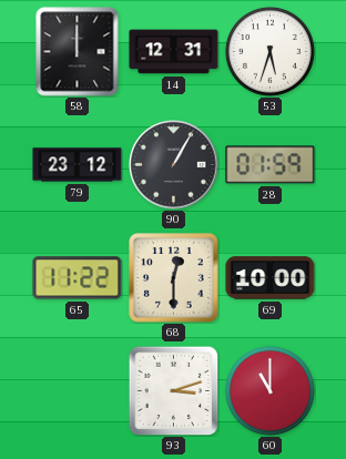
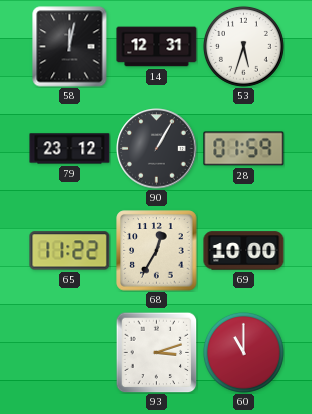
58: 12:00 -> 12:02 (70, 47)
68: 12:30 -> 12:35 (157, 251)
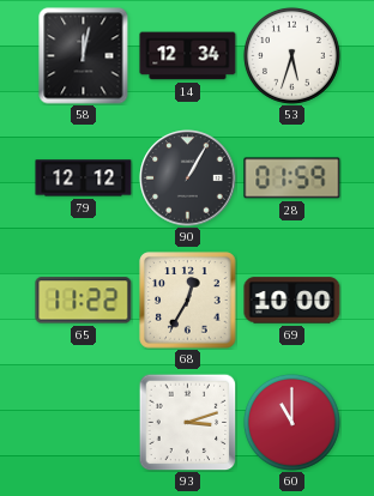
14: 12:31 -> 12:34 (188, 56)
79: 23:12 -> 12:12 (84, 179)
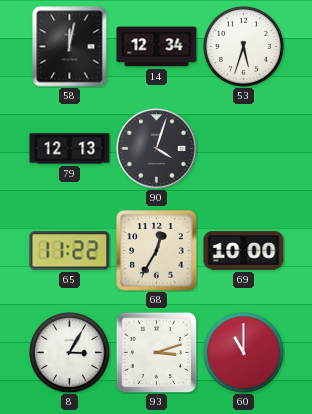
79: 12:12 -> 12:13 (70, 149)
90: 1:05 -> 4:03 (157, 149)
28: 01:59 -> none (292, 179)
8: none -> 3:05 (69, 352)
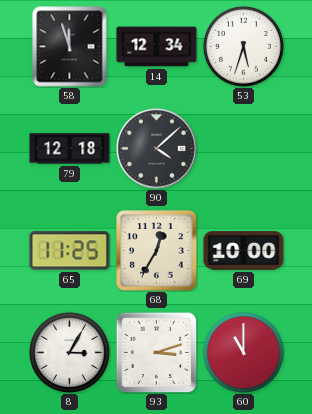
58: 12:02 -> 11:57 (70, 47)
79: 12:13 -> 12:18 (70, 149)
90: 4:03 -> 4:08 (157, 149)
65: 11:22 -> 11:25 (70, 251)
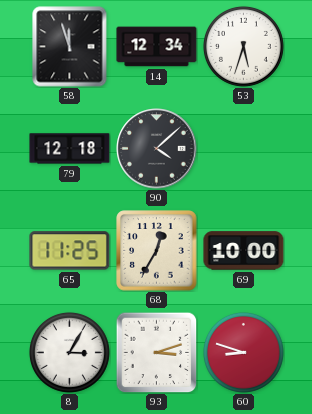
60: 11:00 -> 8:48 (243, 352)
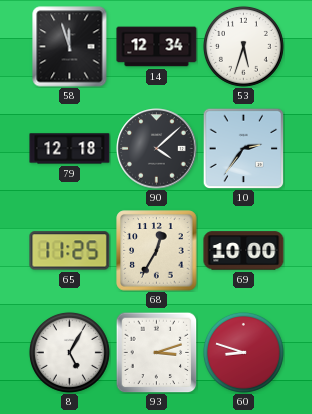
10: none -> 2:36 (243, 148)
8: 3:05 -> 5:05 (69, 352)
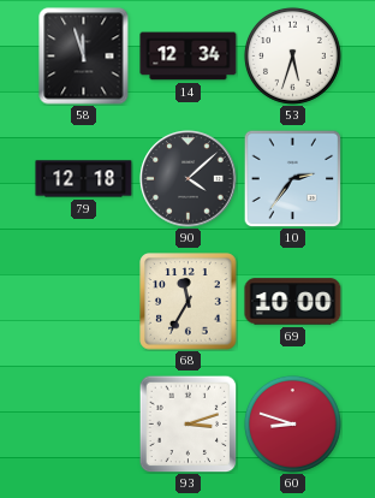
65: 11:25 -> none (70, 251)
68: 12:35 -> 11:35 (189, 302)
8: 5:05 -> none (69, 352)
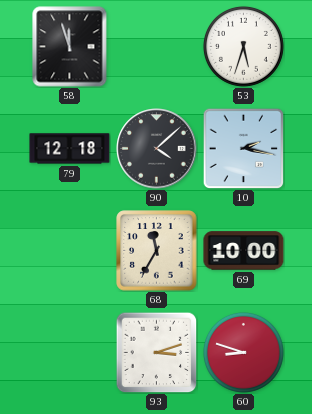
14: 12:34 -> none (189, 57)
10: 2:36 -> 2:17 (243, 148)
